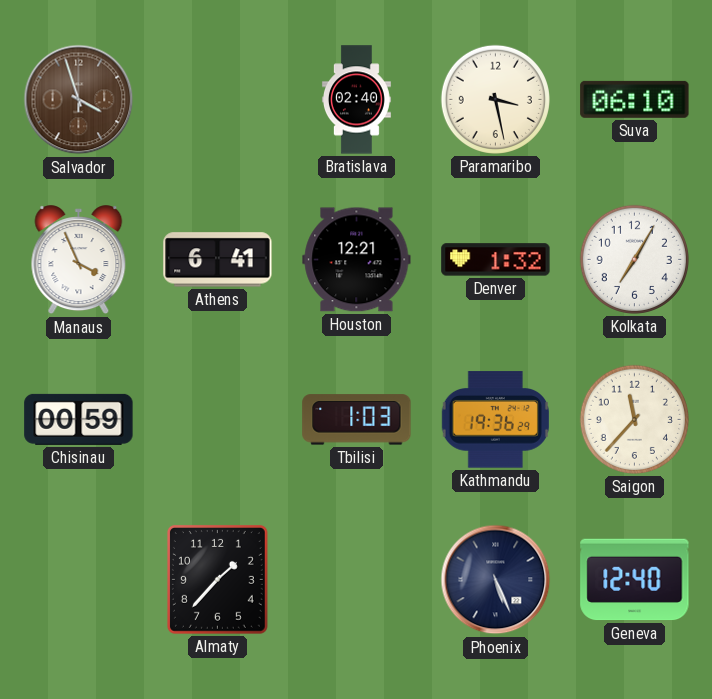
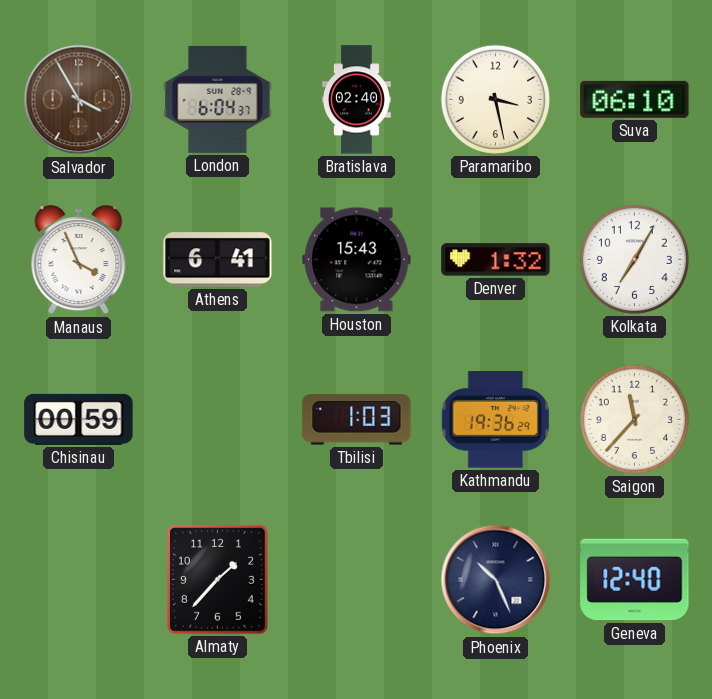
Salvador: 3:57 -> 3:55 (79, 100)
London: none -> 6:04 (218, 99)
Houston: 12:21 -> 15:43 (357, 260)
Phoenix: 5:26 -> 10:26 (496, 580)
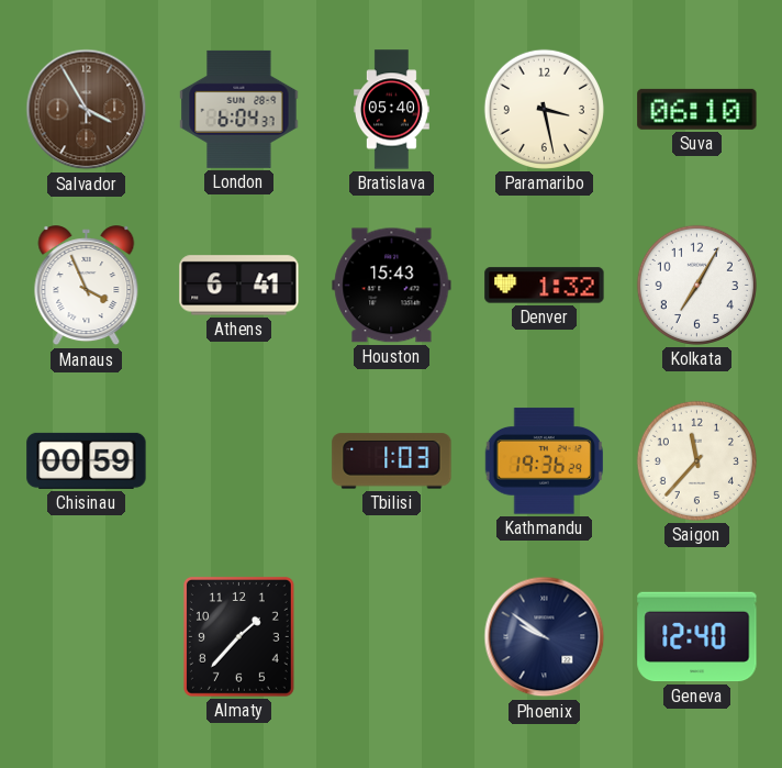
Bratislava: 02:40 -> 05:40 (391, 110)
Phoenix: 10:26 -> 9:51 (545, 637)
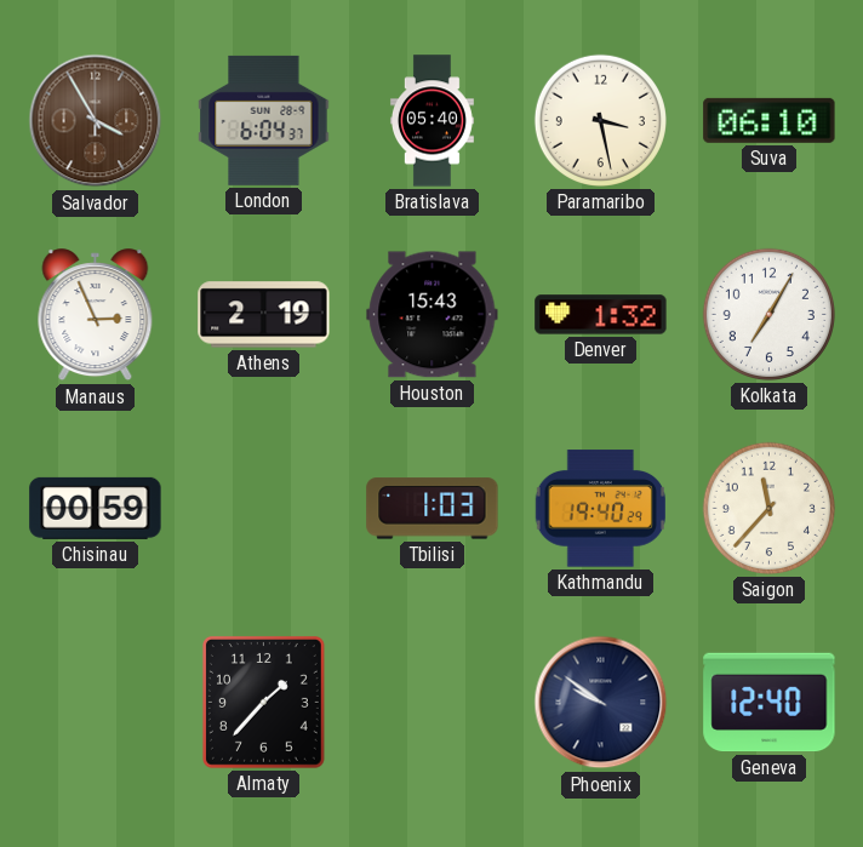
Manaus: 3:56 -> 2:56 (96, 315)
Athens: 6:41 -> 2:19 (264, 315)
Kathmandu: 19:36 -> 19:40 (600, 509)
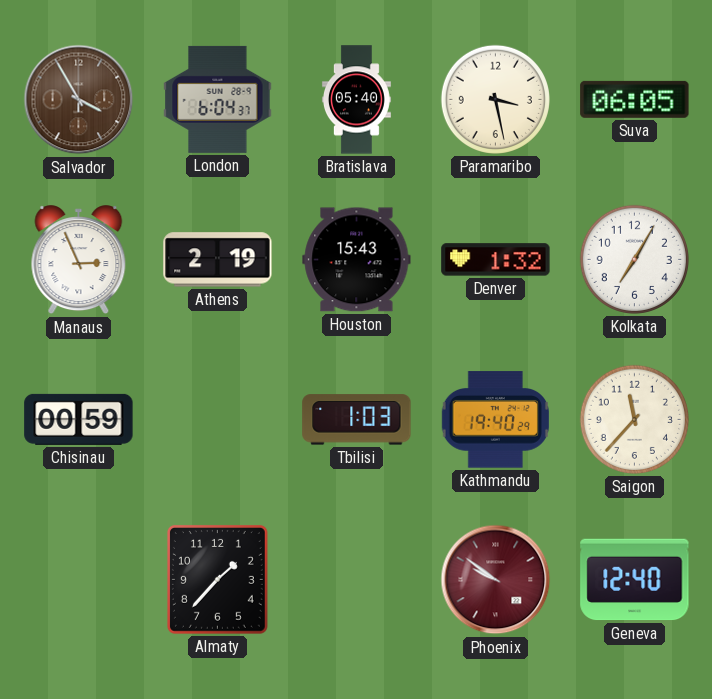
Suva: 06:10 -> 06:05 (635, 99)
Phoenix dial: navy -> burgundy (496, 580)
